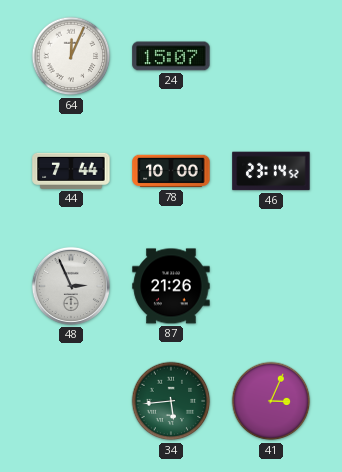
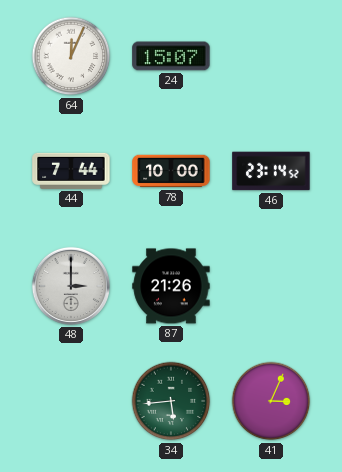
48: 2:56 -> 3:00 (71, 286)
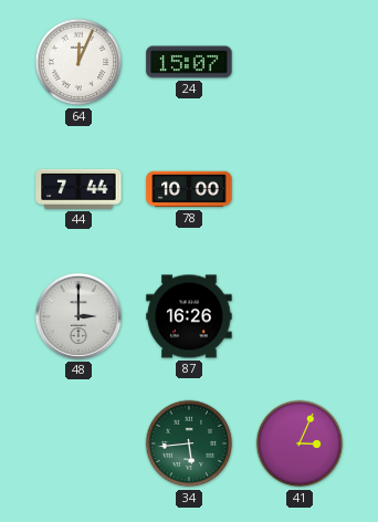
46: 23:14 -> none (271, 171)
87: 21:26 -> 16:26 (189, 316)
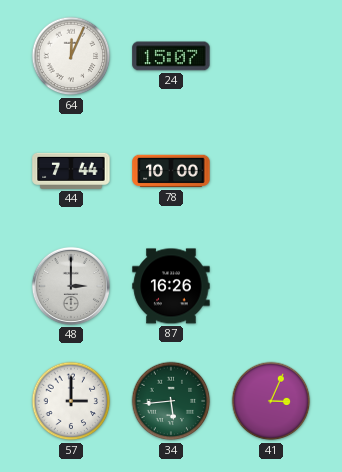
57: none -> 3:00 (71, 401)
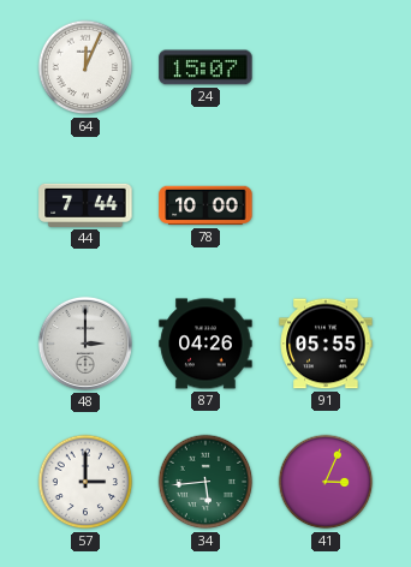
87: 16:26 -> 04:26 (205, 344)
91: none -> 05:55 (326, 344)
